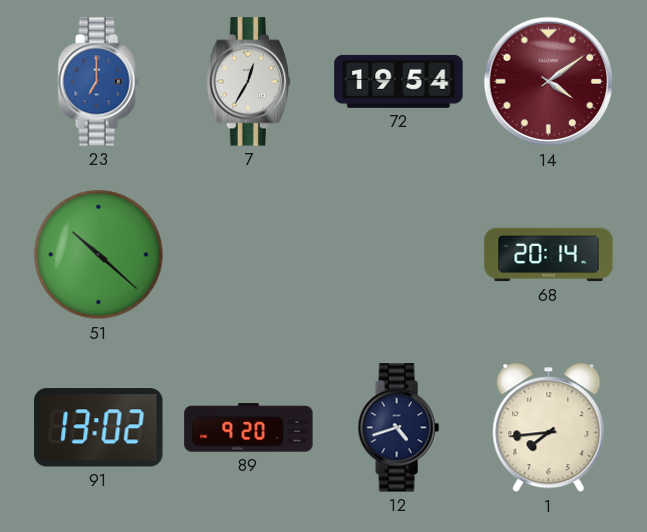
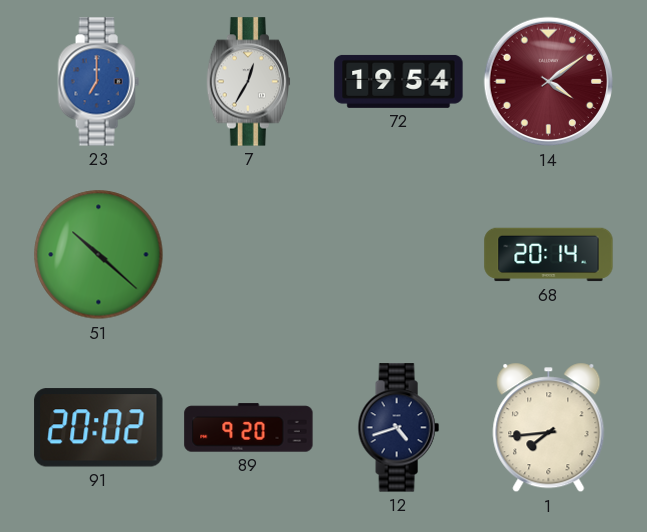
91: 13:02 -> 20:02 (99, 428)
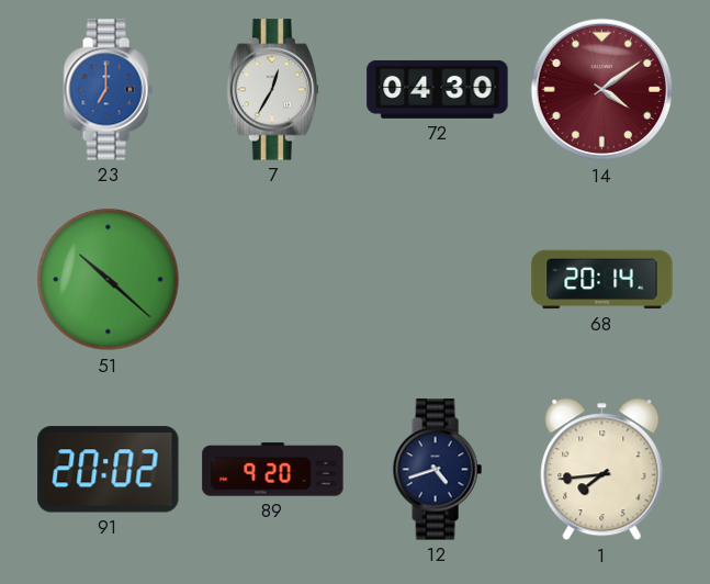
72: 19:54 -> 04:30 (438, 89)
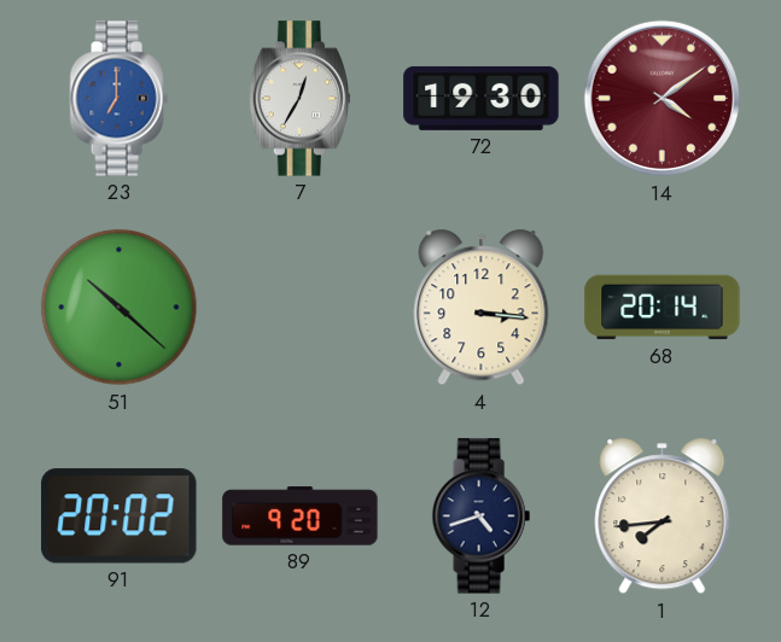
72: 04:30 -> 19:30 (482, 98)
4: none -> 3:16 (482, 308)
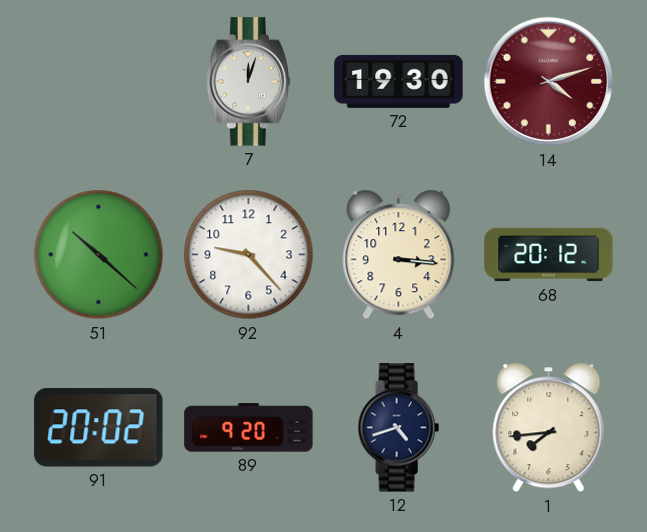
23: 7:00 -> none (118, 99)
7: 12:35 -> 12:03 (249, 82)
14: 4:09 -> 4:12 (549, 82)
92: none -> 9:23 (249, 255)
68: 20:14 -> 20:12 (549, 255)
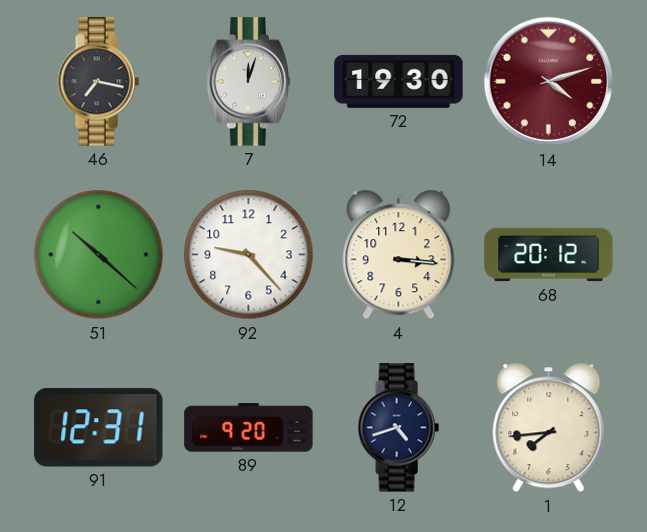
46: none -> 7:17 (98, 82)
91: 20:02 -> 12:31 (99, 428)
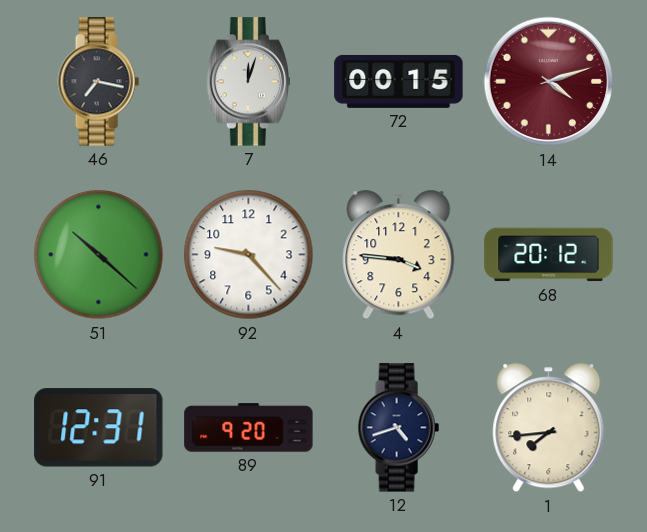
72: 19:30 -> 00:15 (399, 81)
4: 3:16 -> 3:46 (399, 255)
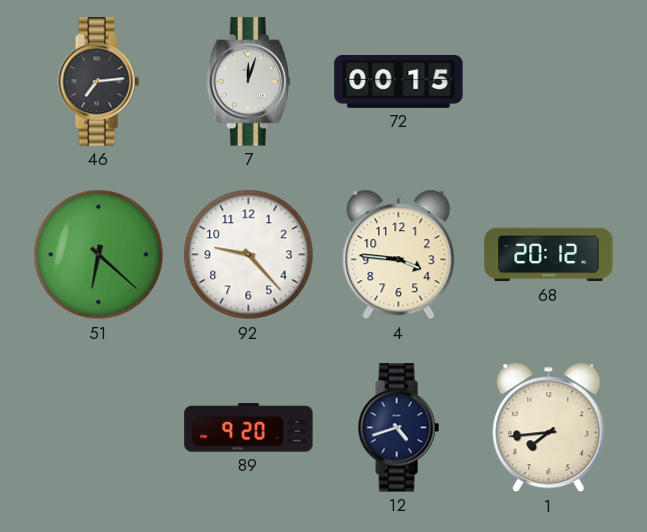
46: 7:17 -> 7:14 (98, 82)
14: 4:12 -> none (549, 82)
51: 10:22 -> 6:22 (99, 255)
91: 12:31 -> none (99, 428)
